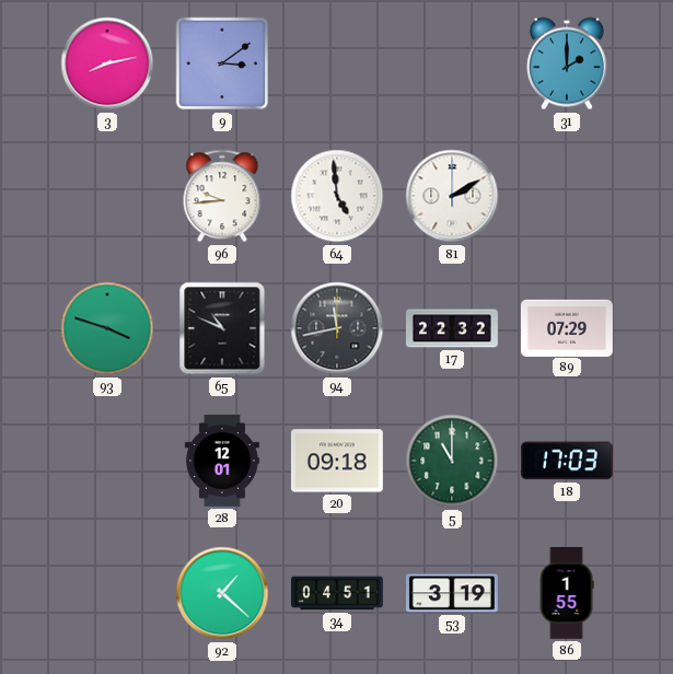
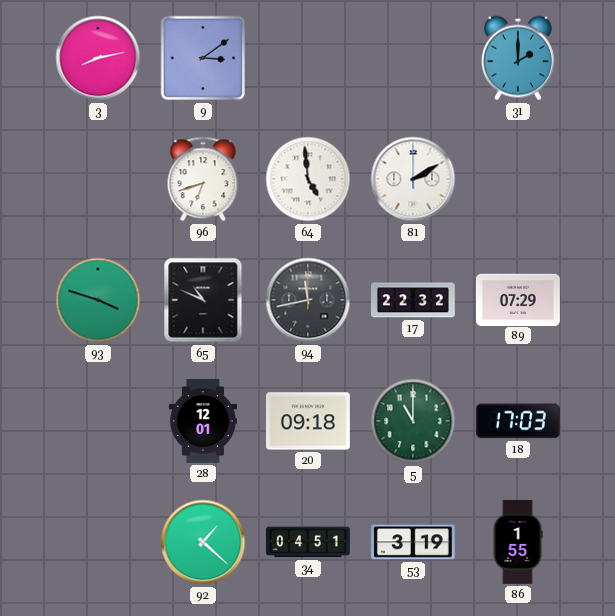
96: 9:44 -> 6:42 (203, 179)
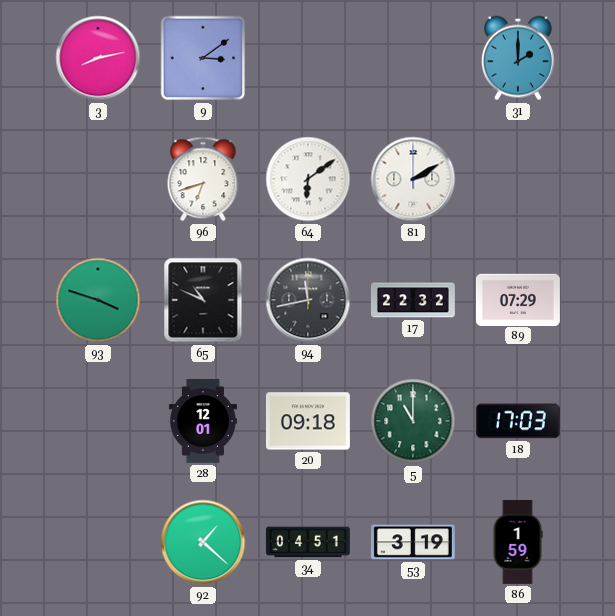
64: 4:59 -> 6:09 (308, 179)
86: 1:55 -> 1:59 (518, 542)
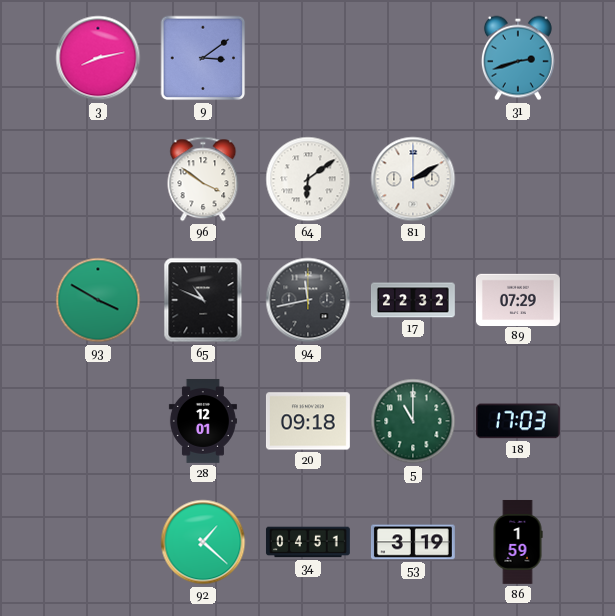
31: 2:00 -> 2:42 (518, 58)
96: 6:42 -> 3:51 (203, 179)
93: 3:48 -> 3:50 (98, 300)
